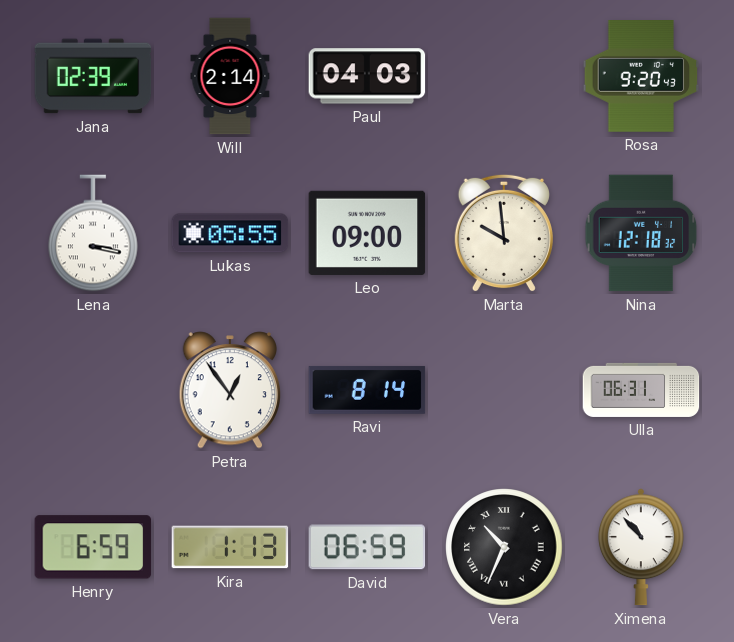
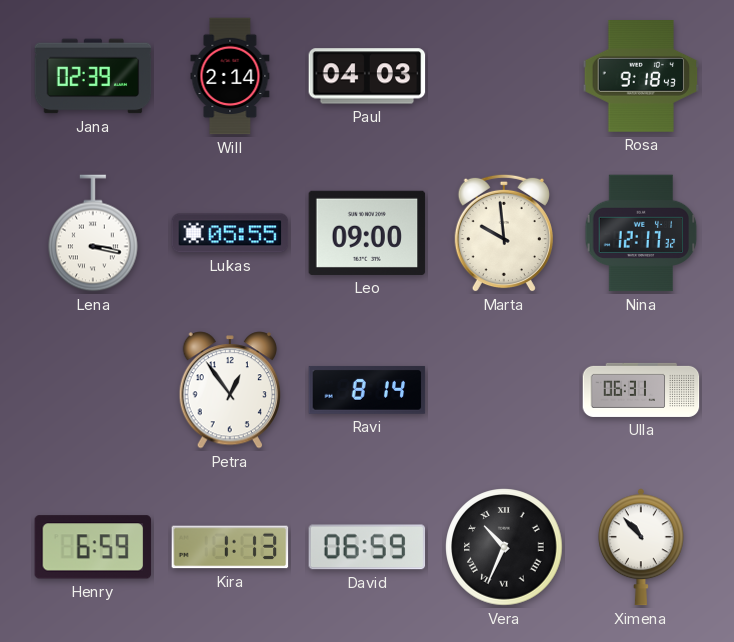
Rosa: 9:20 -> 9:18 (641, 77)
Nina: 12:18 -> 12:17 (641, 233)
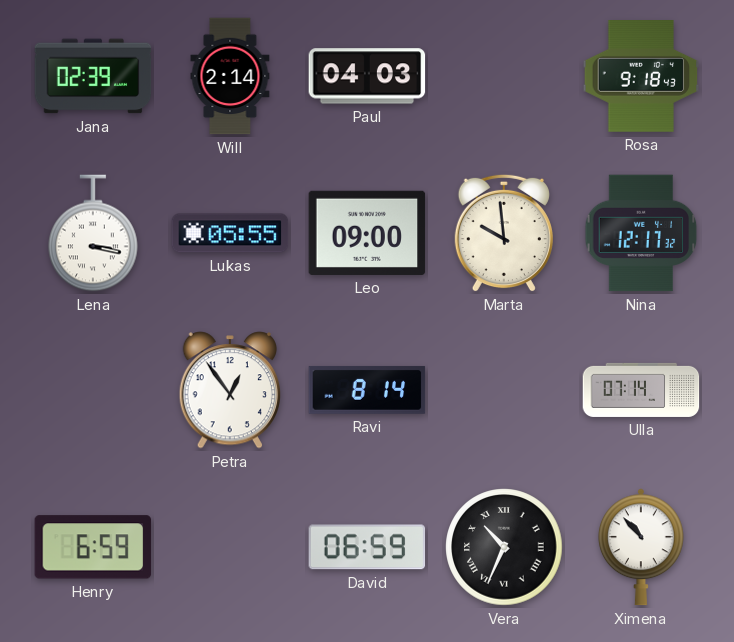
Ulla: 06:31 -> 07:14 (641, 390)
Kira: 1:13 -> none (230, 547)
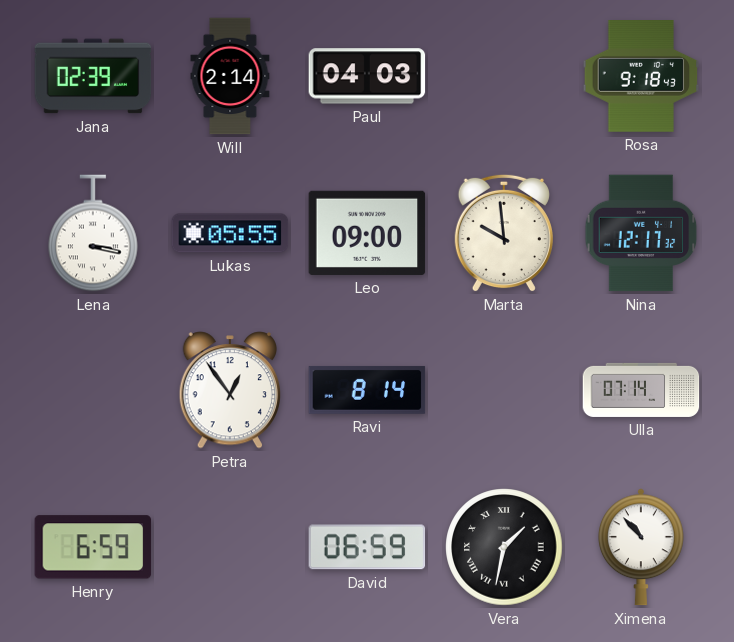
Vera: 10:34 -> 1:32 (504, 547)
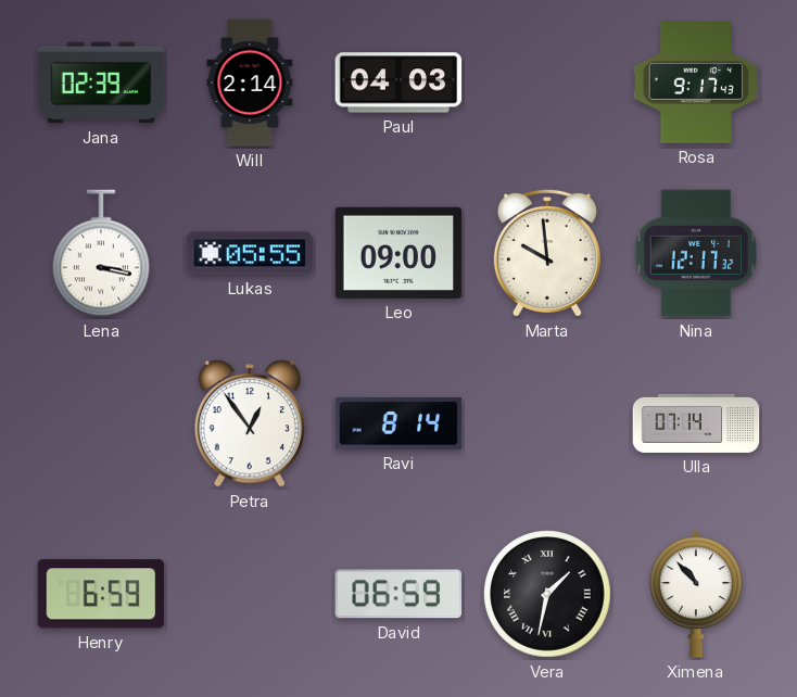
Rosa: 9:18 -> 9:17 (696, 84)
